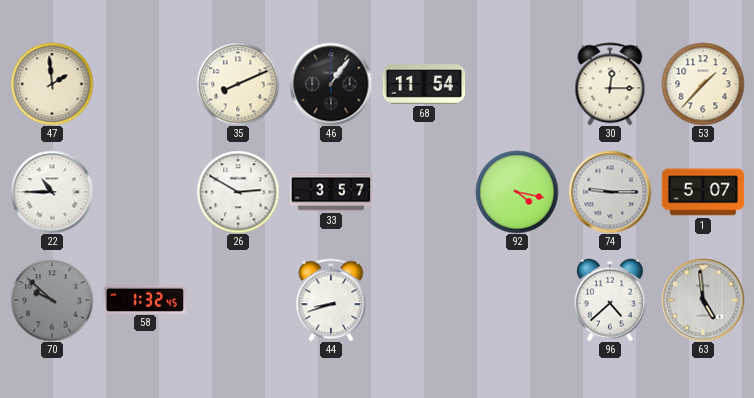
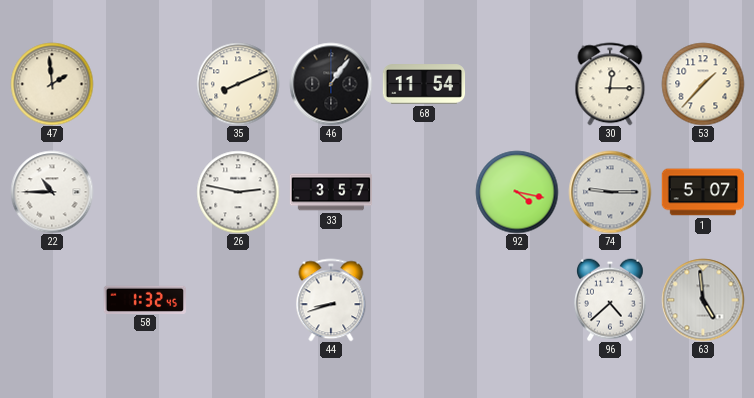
26: 2:50 -> 2:47 (238, 192)
70: 9:52 -> none (52, 300)
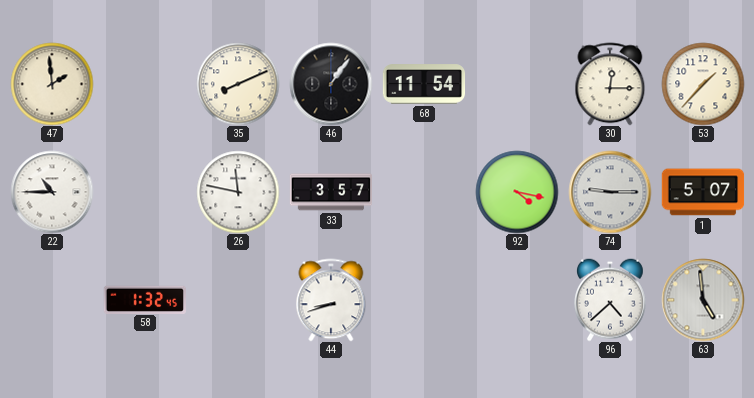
26: 2:47 -> 11:47 (238, 192)
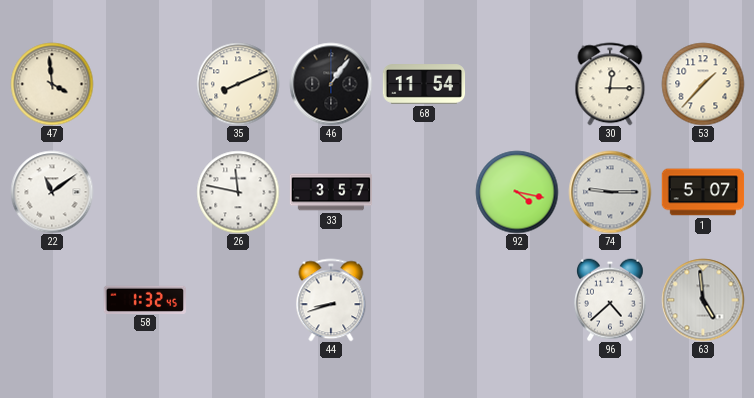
47: 1:59 -> 3:59 (52, 84)
22: 10:45 -> 11:09 (52, 192)
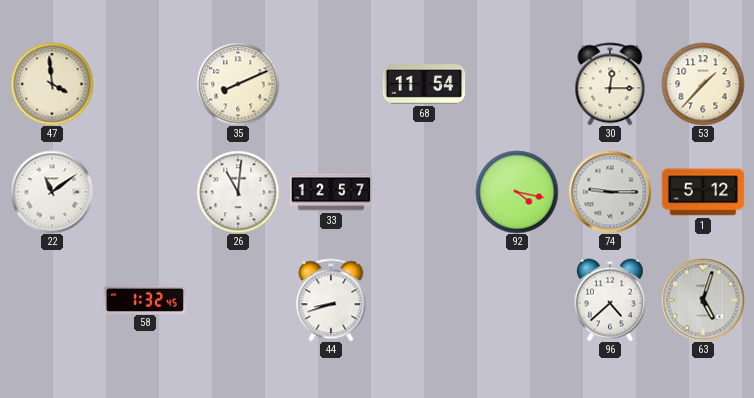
46: 1:06 -> none (331, 84)
26: 11:47 -> 11:01 (238, 192)
33: 3:57 -> 12:57 (331, 192)
1: 5:07 -> 5:12 (703, 192)
63: 4:59 -> 5:03 (703, 300)
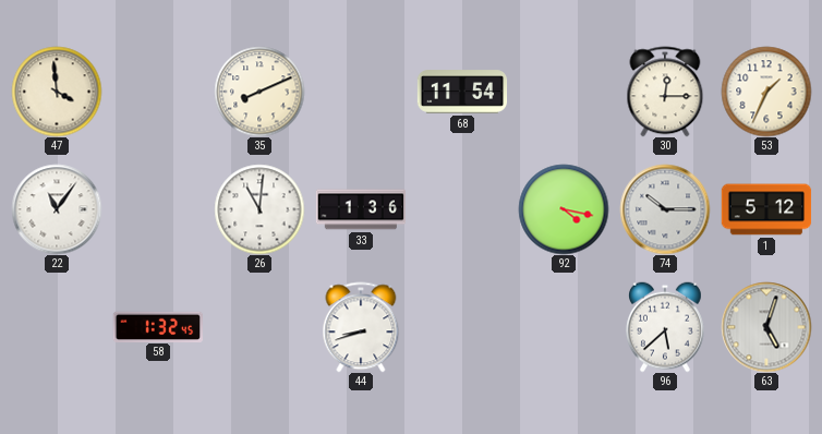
53: 1:37 -> 1:34 (766, 92)
22: 11:09 -> 11:06 (57, 209)
33: 12:57 -> 1:36 (361, 209)
74: 9:15 -> 10:15 (665, 209)
96: 4:38 -> 5:38 (666, 327)
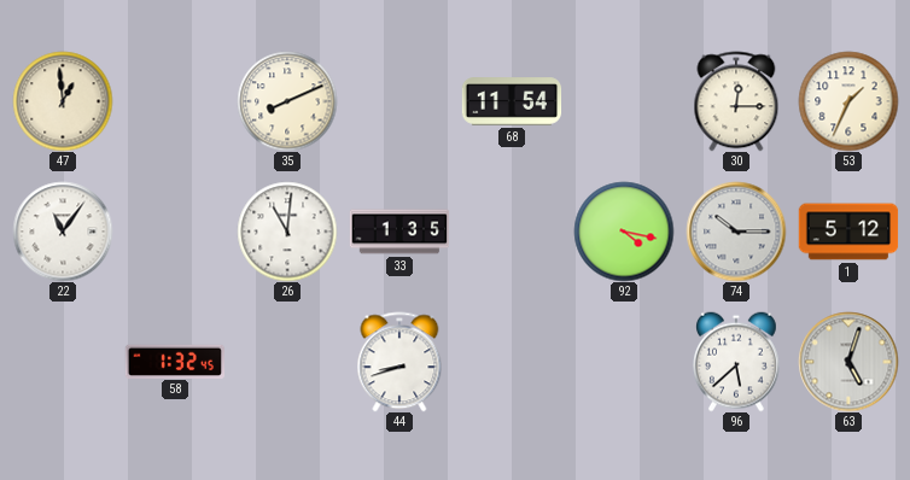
47: 3:59 -> 12:59 (63, 101)
33: 1:36 -> 1:35 (399, 232)
